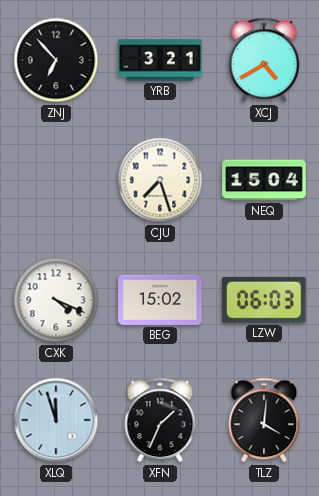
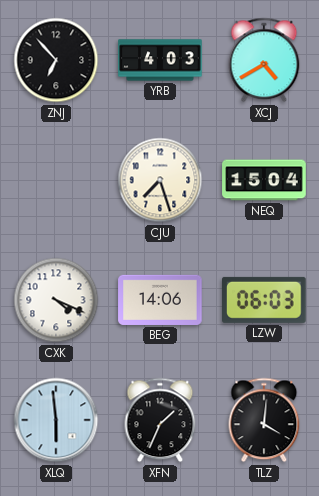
YRB: 3:21 -> 4:03 (160, 60)
BEG: 15:02 -> 14:06 (160, 300)
XLQ: 11:57 -> 5:59 (56, 420)
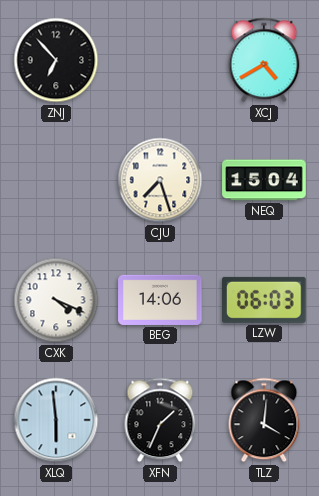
YRB: 4:03 -> none (160, 60)
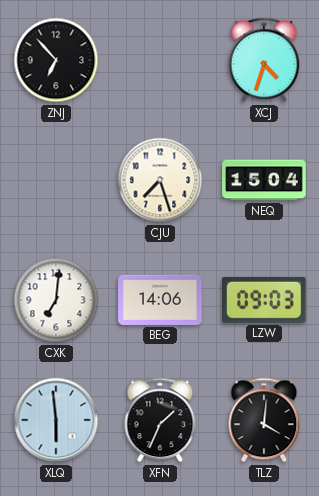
XCJ: 4:40 -> 4:33 (264, 60)
CXK: 4:19 -> 7:01 (56, 300)
LZW: 06:03 -> 09:03 (265, 300)
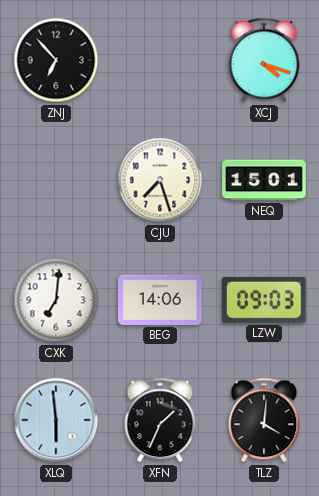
XCJ: 4:33 -> 4:18 (264, 60)
NEQ: 15:04 -> 15:01 (264, 180)
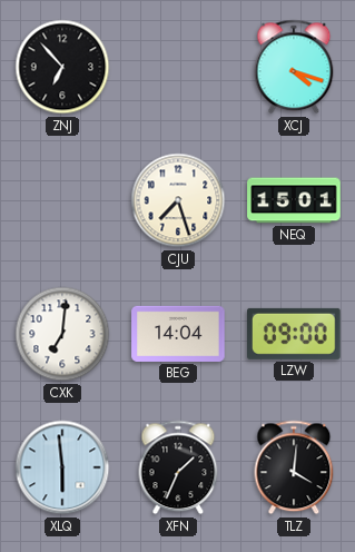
BEG: 14:06 -> 14:04 (178, 334)
LZW: 09:03 -> 09:00 (295, 334)
